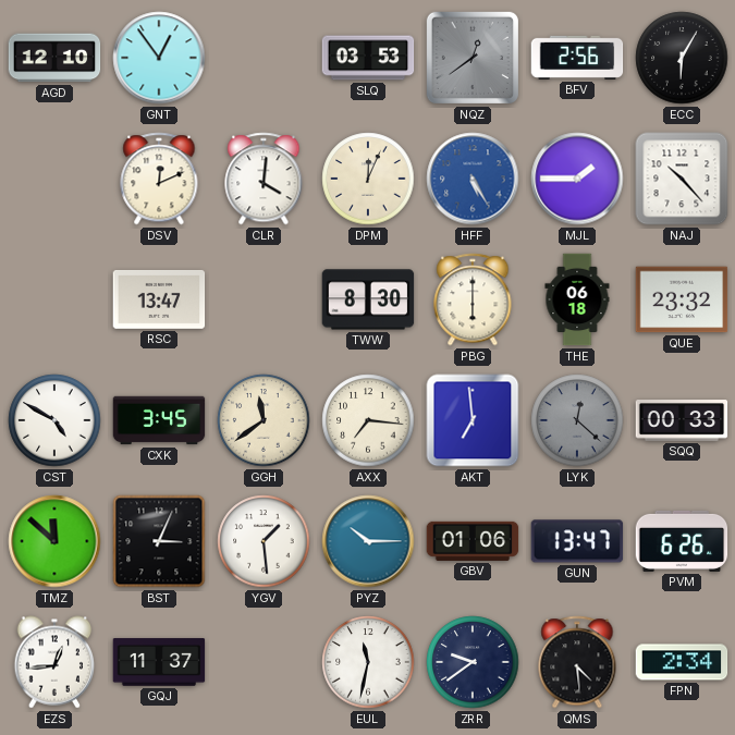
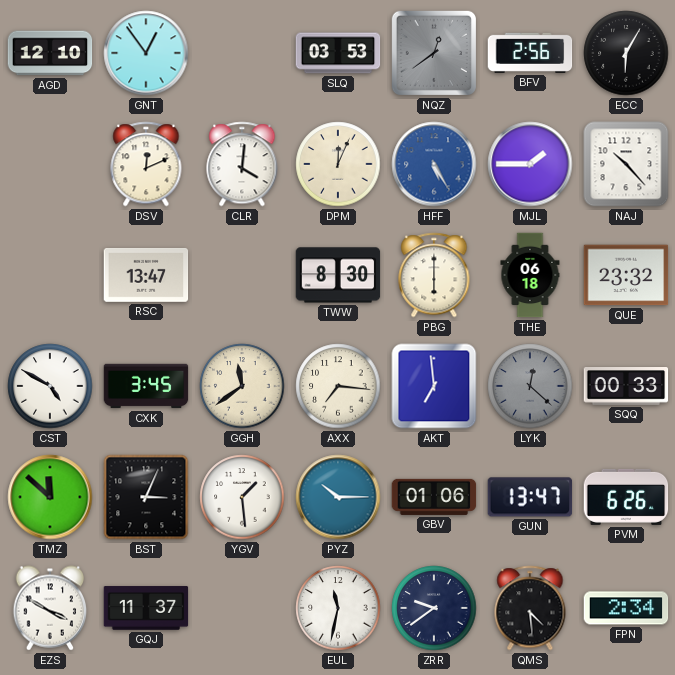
EZS: 12:44 -> 3:50 (50, 608)
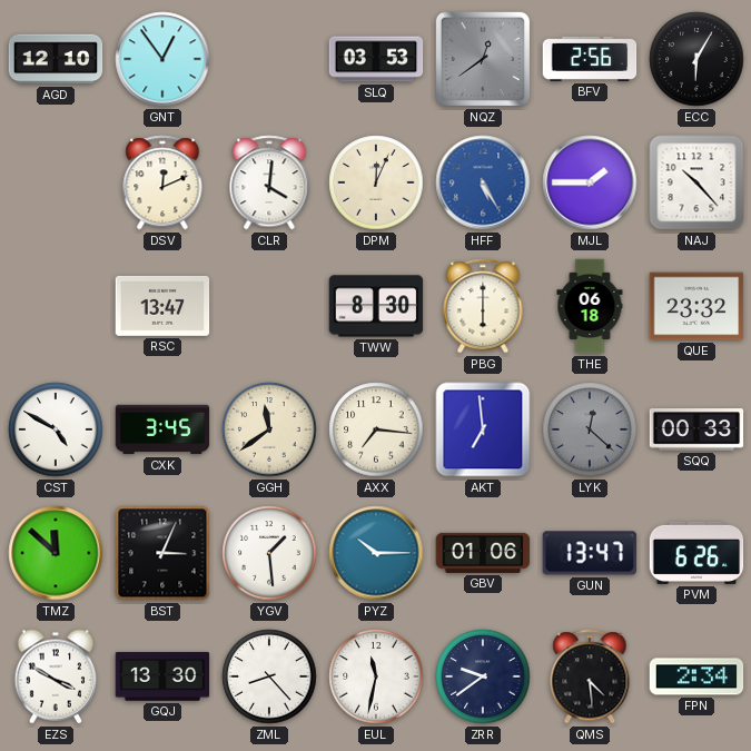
GQJ: 11:37 -> 13:30 (162, 676)
ZML: none -> 8:23 (269, 676)
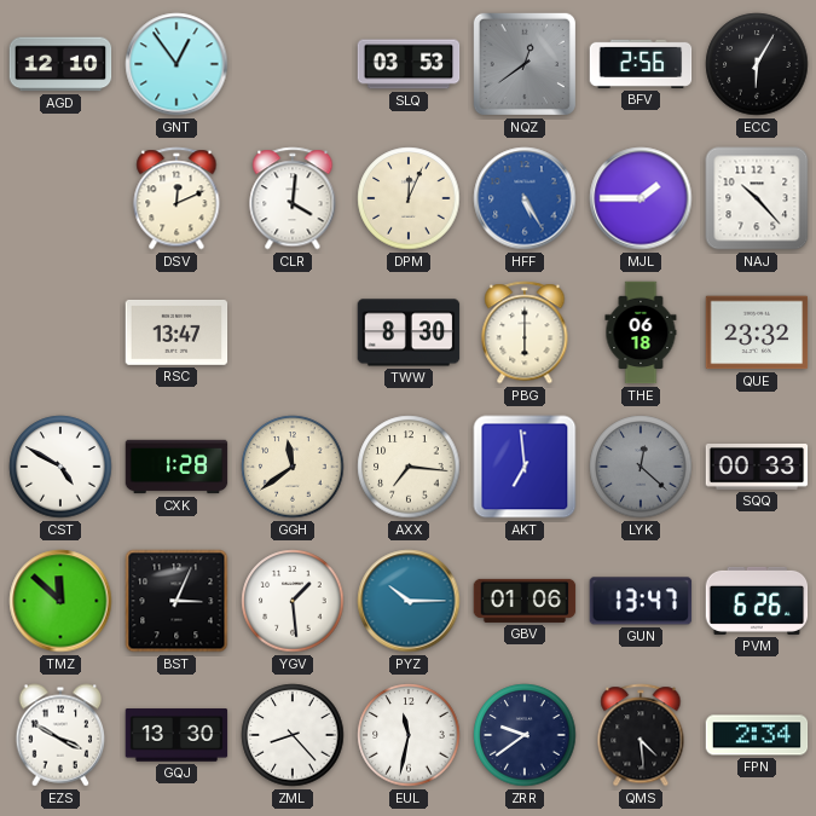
CXK: 3:45 -> 1:28 (176, 467)
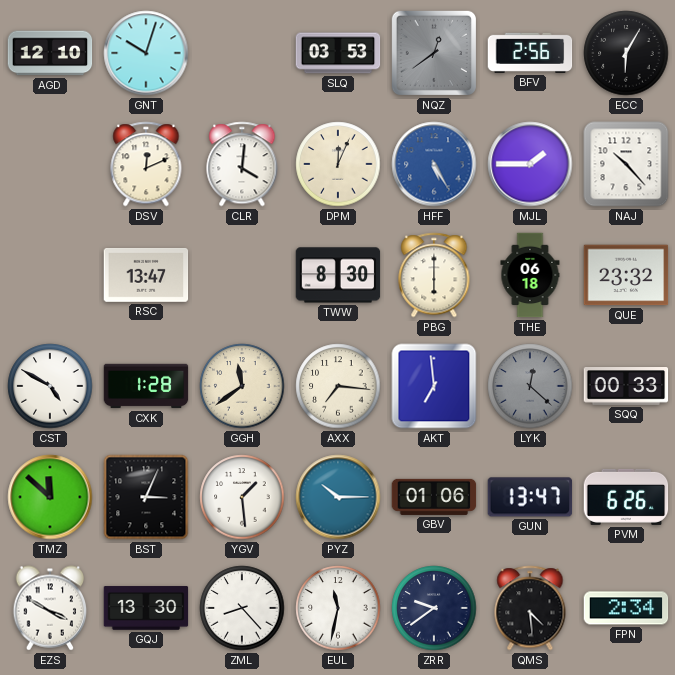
GNT: 12:54 -> 10:03 (146, 53)
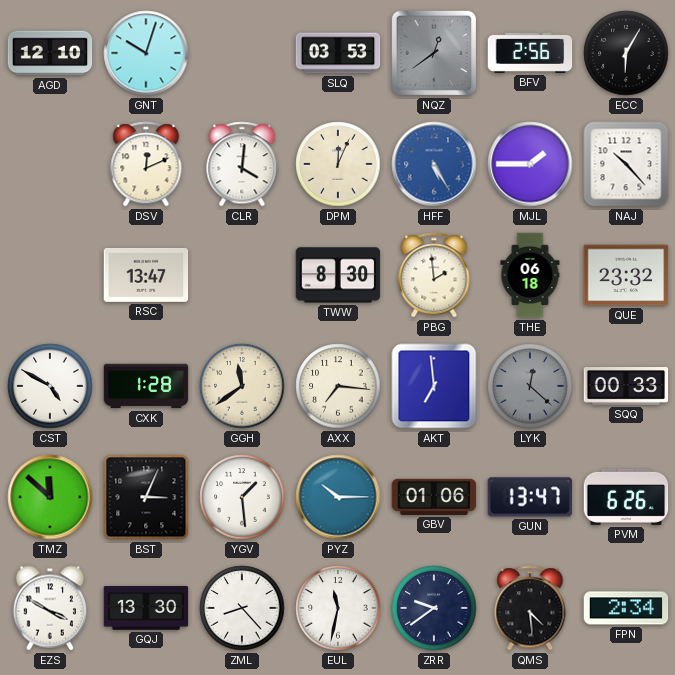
PBG: 6:00 -> 1:59 (434, 275)
